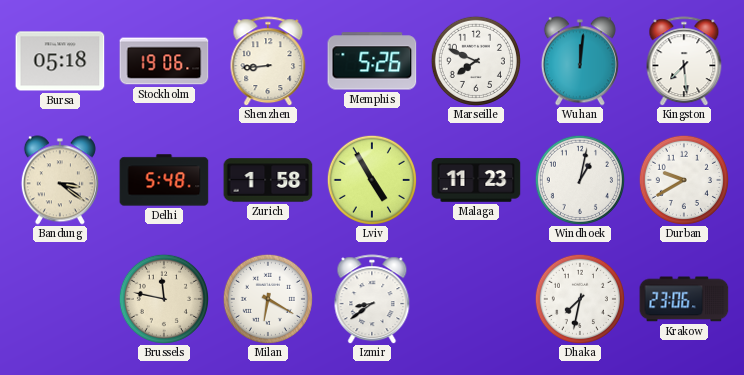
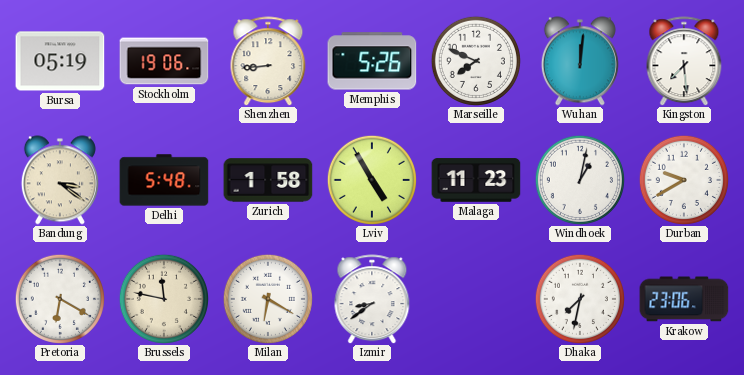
Bursa: 05:18 -> 05:19 (60, 61)
Pretoria: none -> 6:20 (60, 299)
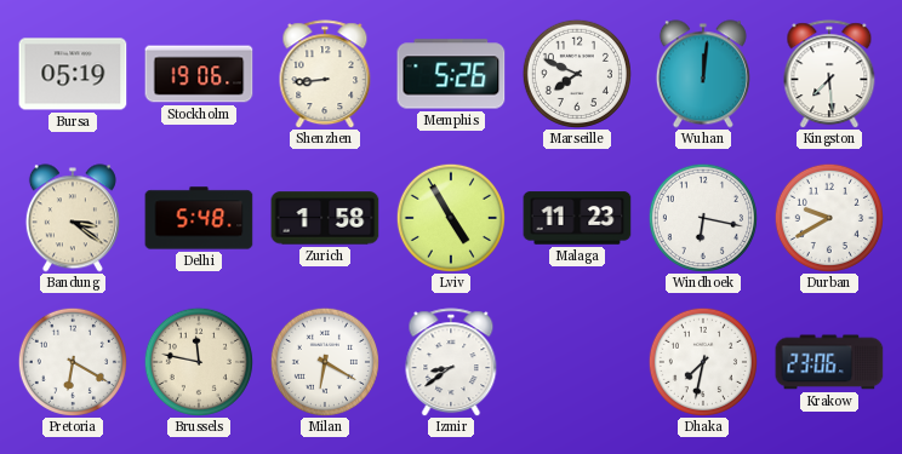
Windhoek: 1:02 -> 6:17 (703, 218)
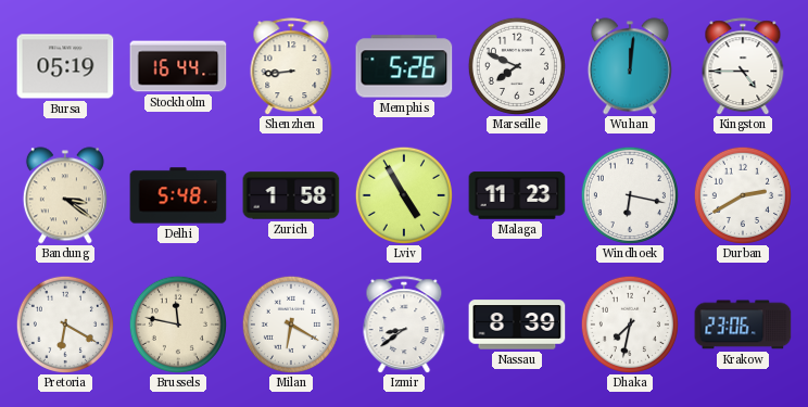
Stockholm: 19:06 -> 16:44 (178, 66)
Kingston: 7:29 -> 4:45 (743, 66)
Durban: 9:40 -> 2:40 (743, 195)
Nassau: none -> 8:39 (517, 325)
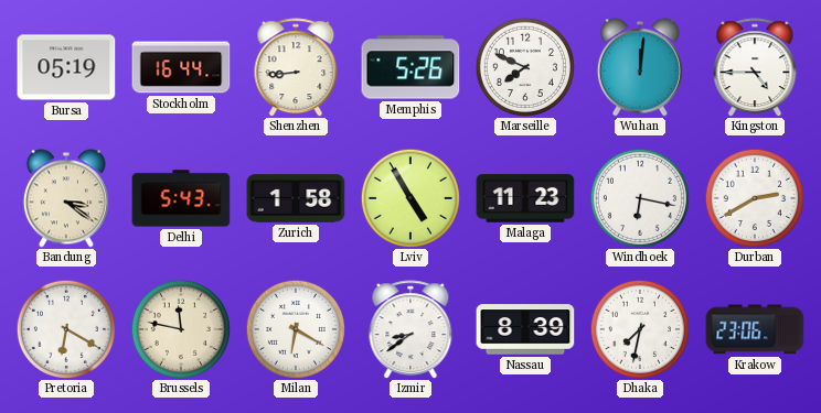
Delhi: 5:48 -> 5:43 (181, 198)
